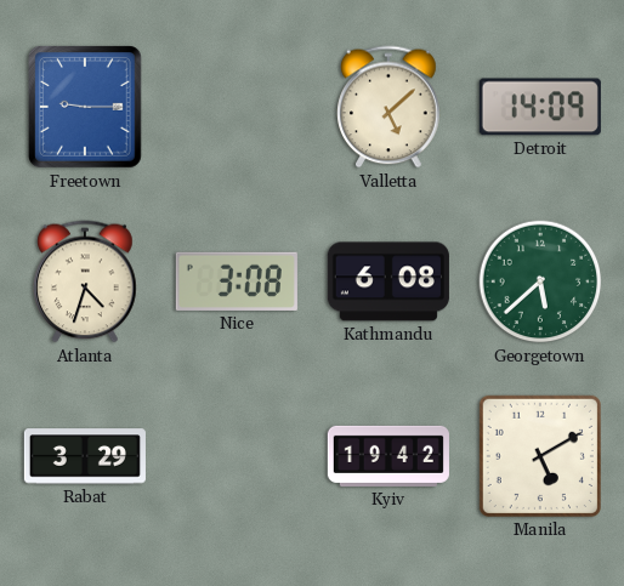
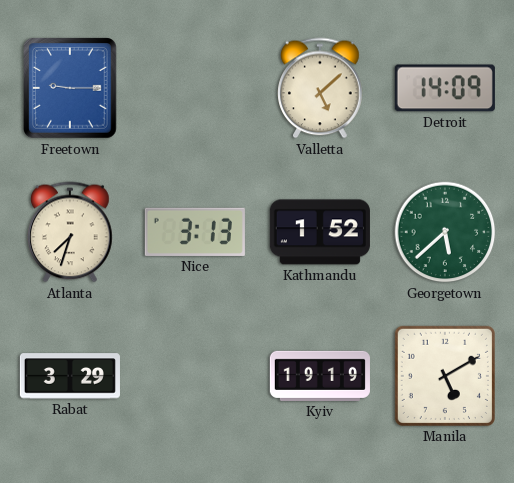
Atlanta: 4:33 -> 7:33 (70, 232)
Nice: 3:08 -> 3:13 (195, 232)
Kathmandu: 6:08 -> 1:52 (320, 232)
Kyiv: 19:42 -> 19:19 (320, 376)
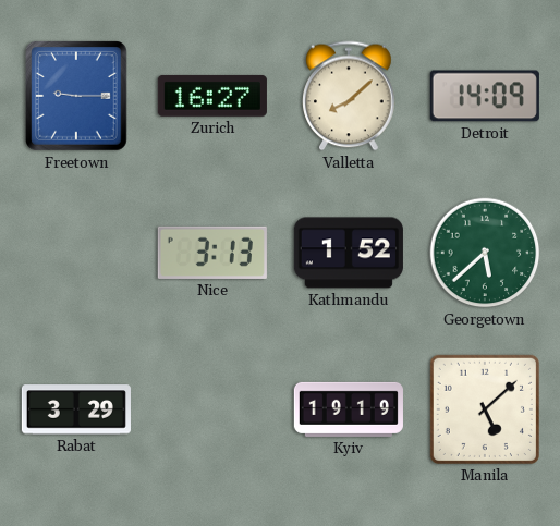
Zurich: none -> 16:27 (212, 96)
Valletta: 5:08 -> 8:08 (349, 96)
Atlanta: 7:33 -> none (70, 232)
Manila: 5:10 -> 5:08 (485, 409)
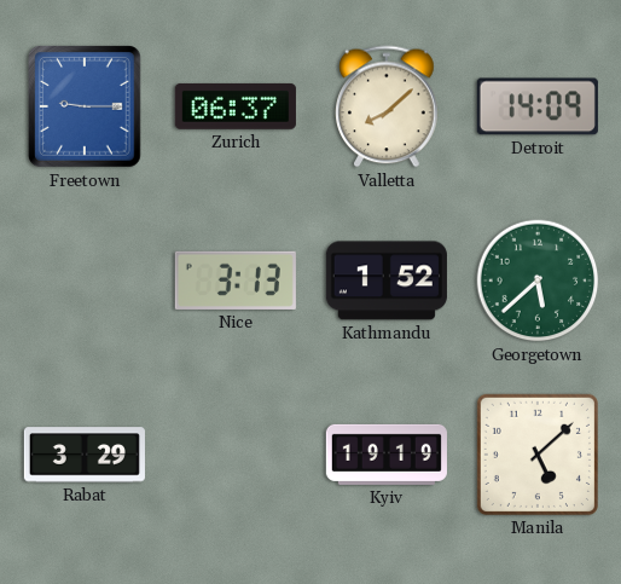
Zurich: 16:27 -> 06:37 (236, 106)
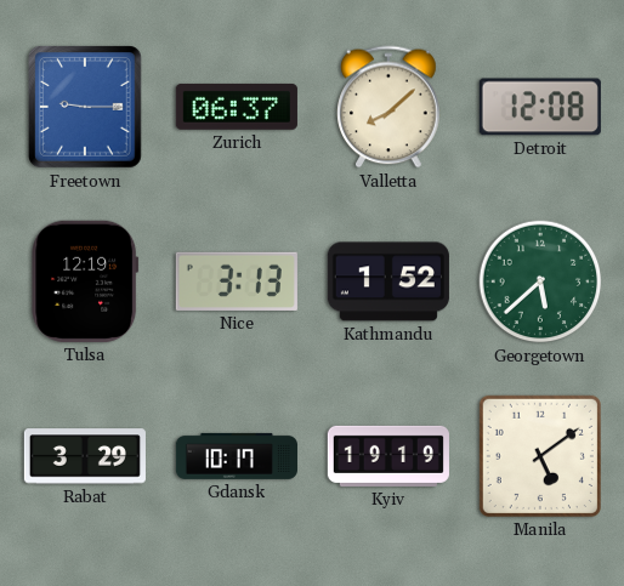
Detroit: 14:09 -> 12:08 (540, 107)
Tulsa: none -> 12:19 (85, 281)
Gdansk: none -> 10:17 (237, 456)
Manila: 5:08 -> 5:09 (540, 456)
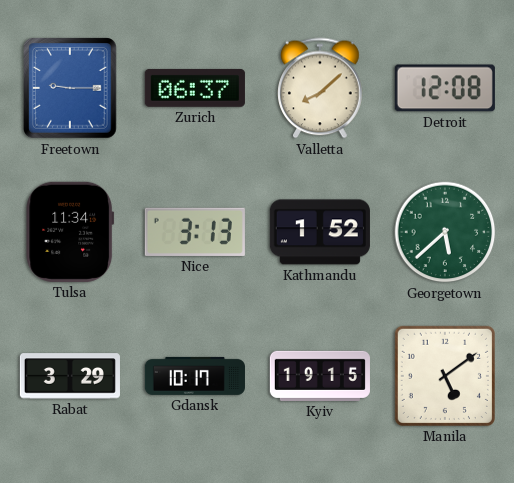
Tulsa: 12:19 -> 11:34 (70, 232)
Kyiv: 19:19 -> 19:15 (320, 376)
